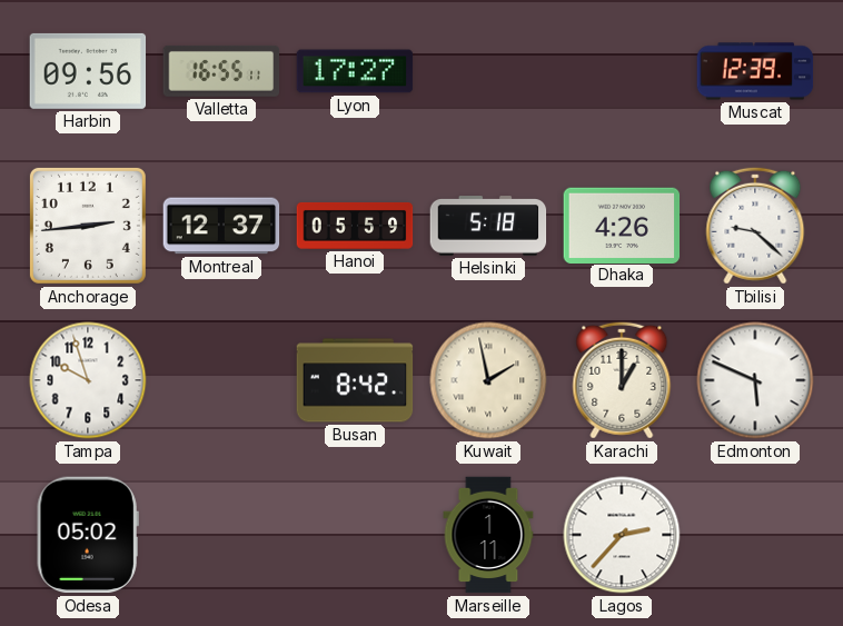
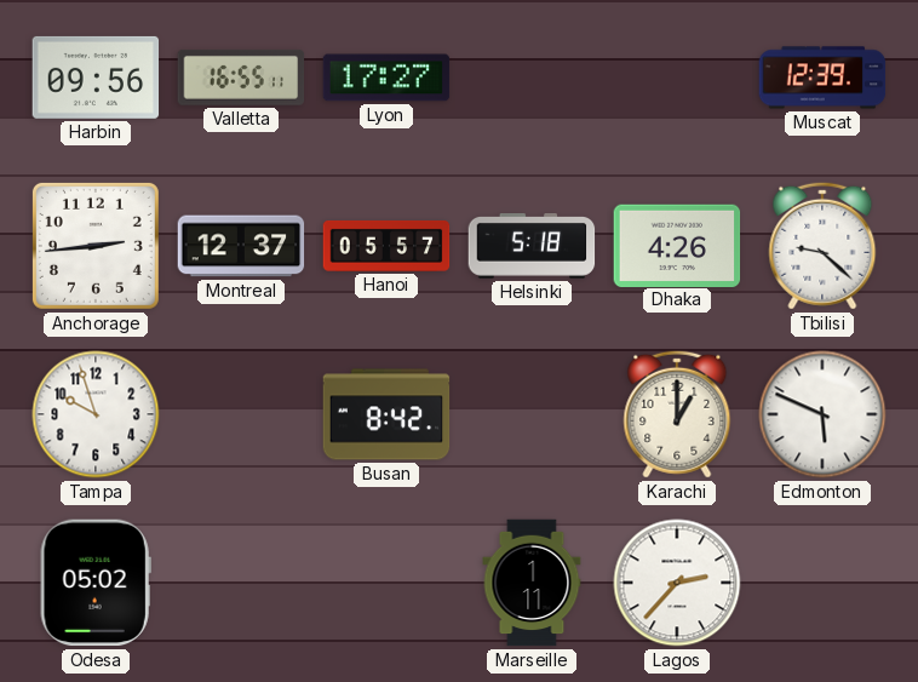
Hanoi: 05:59 -> 05:57 (386, 246)
Kuwait: 1:58 -> none (488, 380)
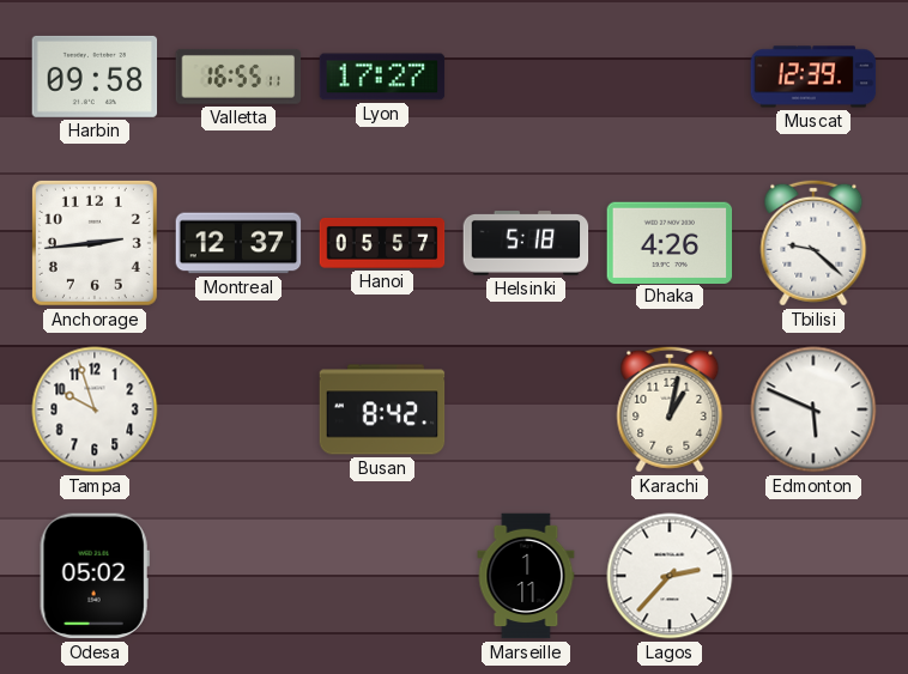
Harbin: 09:56 -> 09:58 (95, 77)
Karachi: 1:00 -> 1:02 (670, 409)
